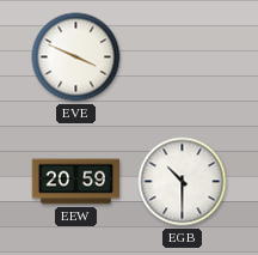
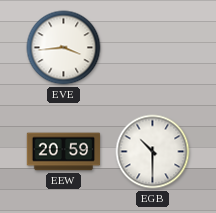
EVE: 3:49 -> 3:44 (64, 48)
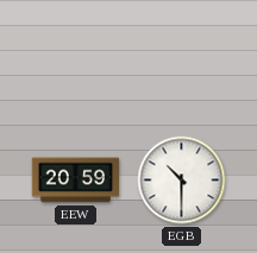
EVE: 3:44 -> none (64, 48)
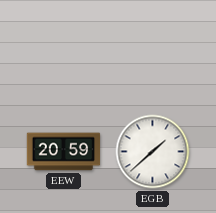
EGB: 10:30 -> 1:38 (153, 152)
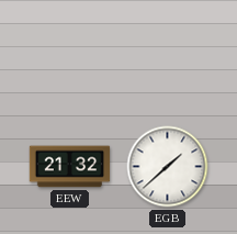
EEW: 20:59 -> 21:32 (70, 167)
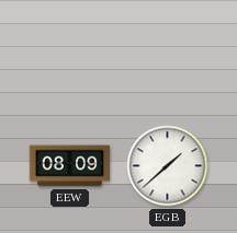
EEW: 21:32 -> 08:09 (70, 166)
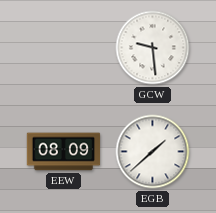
GCW: none -> 9:29 (153, 48)
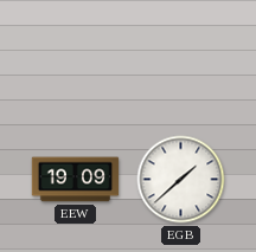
GCW: 9:29 -> none (153, 48)
EEW: 08:09 -> 19:09 (76, 180)
